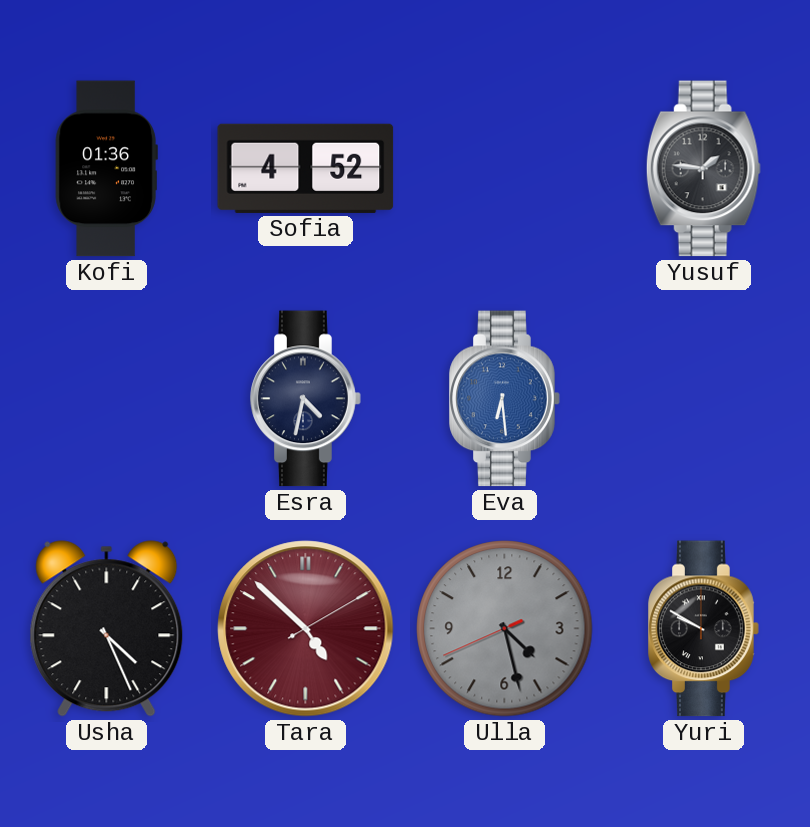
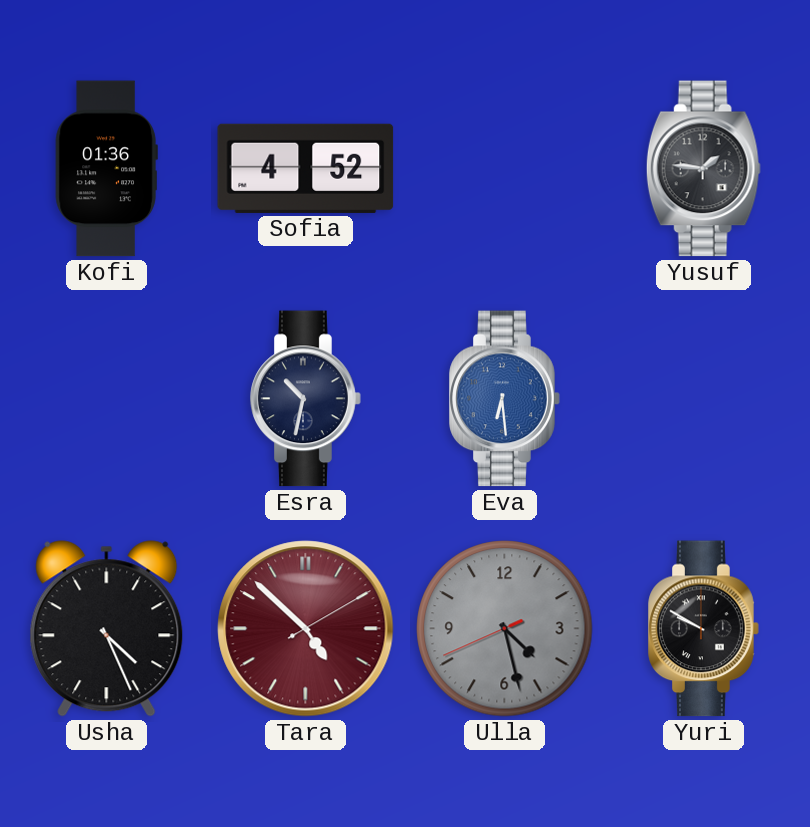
Esra: 4:32 -> 10:32 (306, 399)
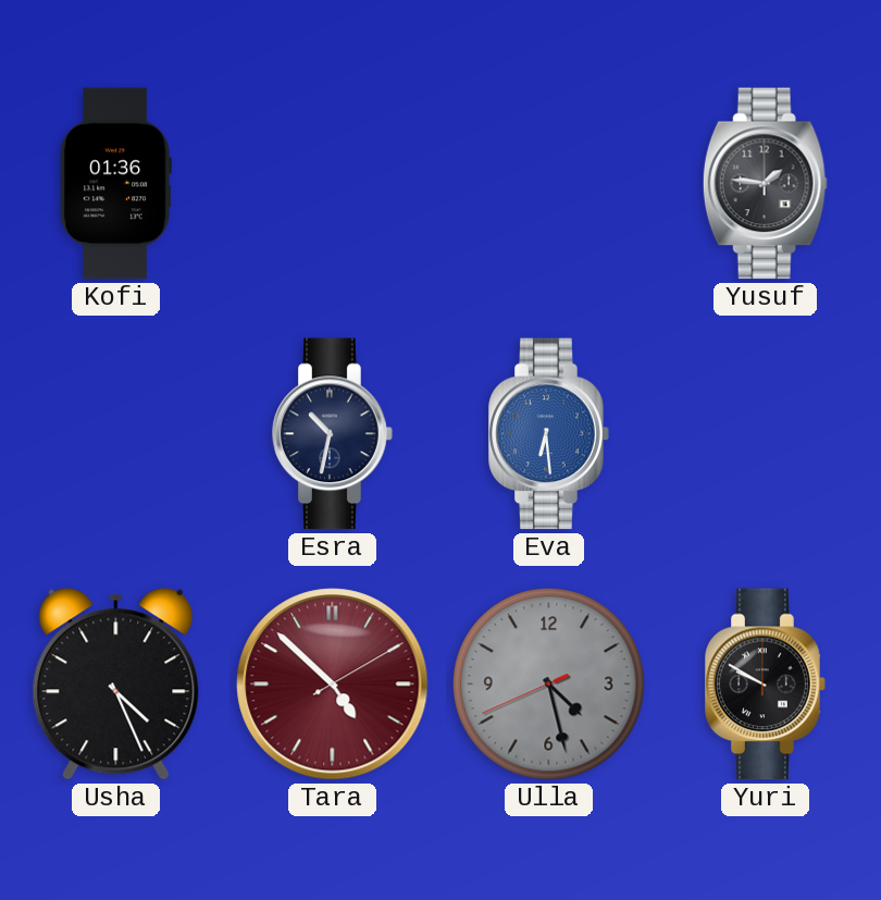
Sofia: 4:52 -> none (306, 168)
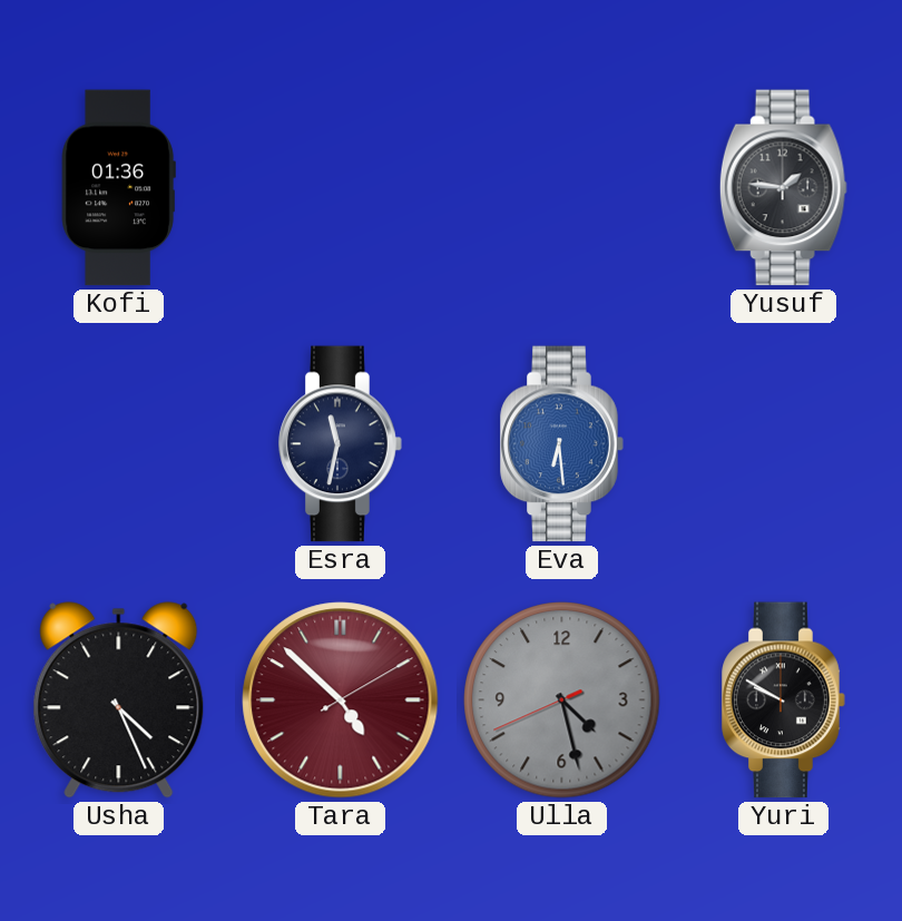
Esra: 10:32 -> 11:32 (341, 444)
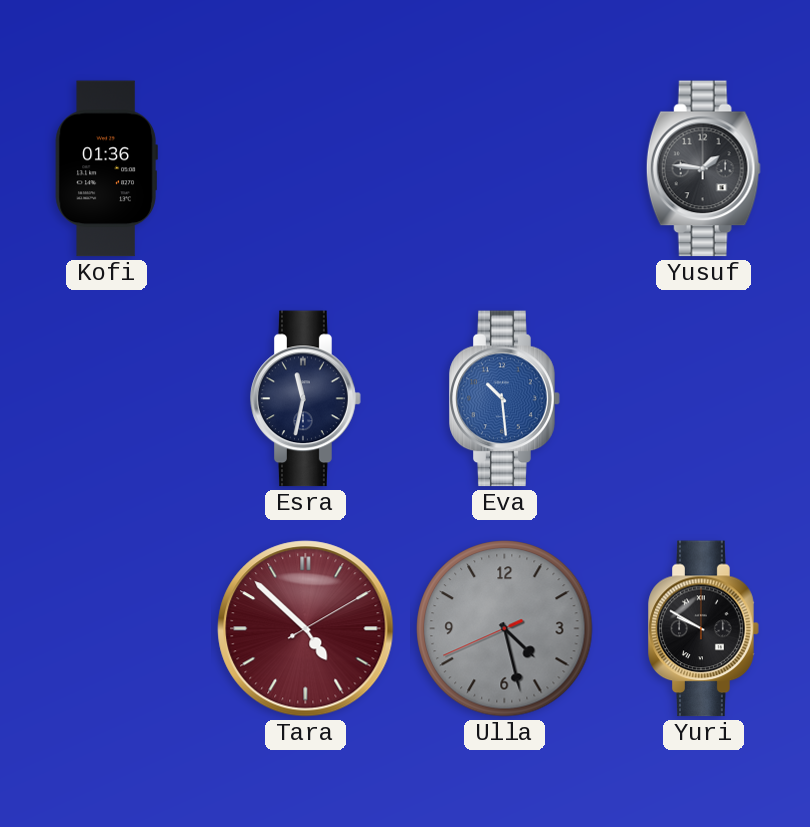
Eva: 6:29 -> 10:29 (505, 399)
Usha: 4:26 -> none (119, 700)
